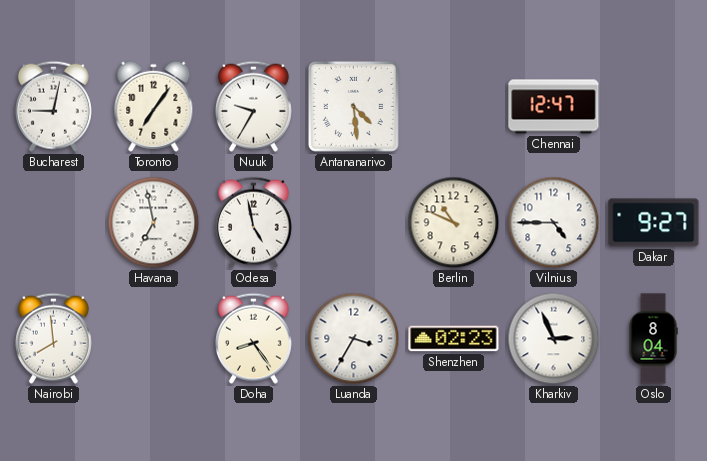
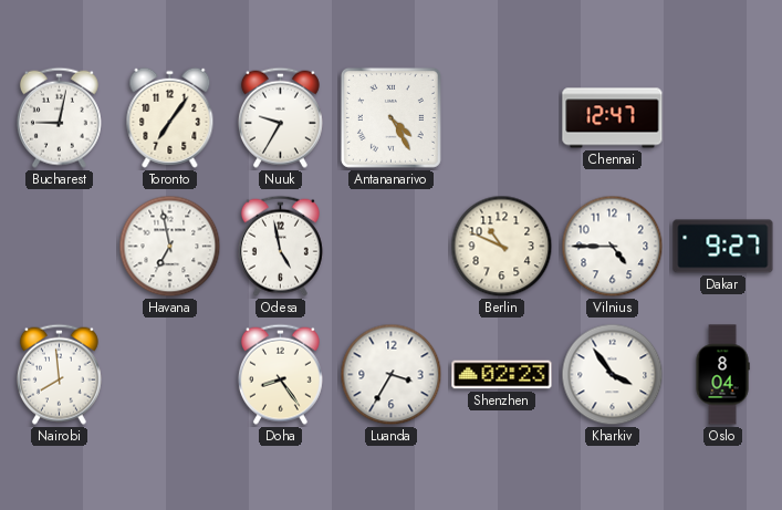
Antananarivo: 4:29 -> 4:25 (390, 117)
Kharkiv: 2:56 -> 3:54 (613, 375)
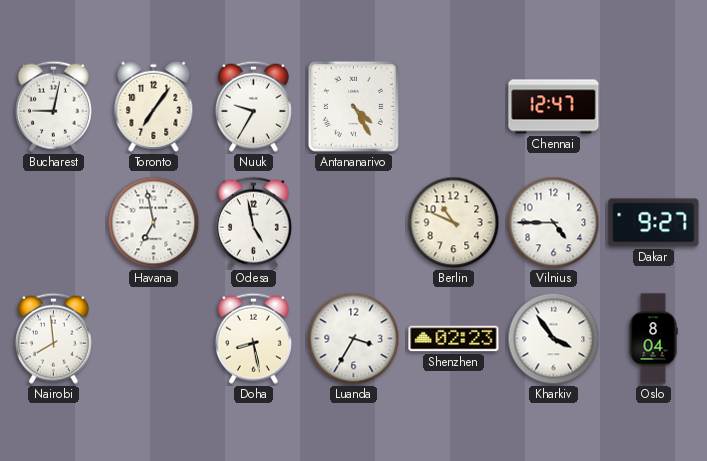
Doha: 8:24 -> 8:28 (253, 338)
